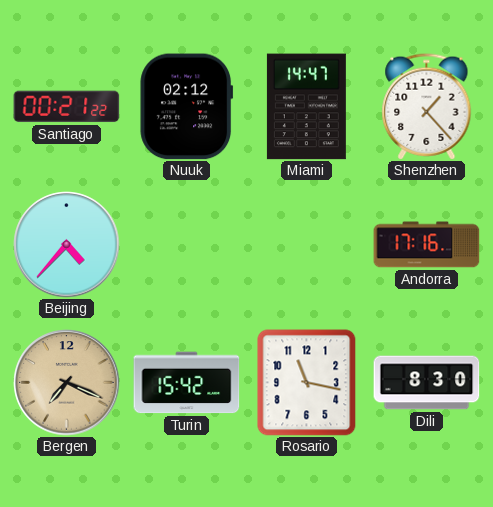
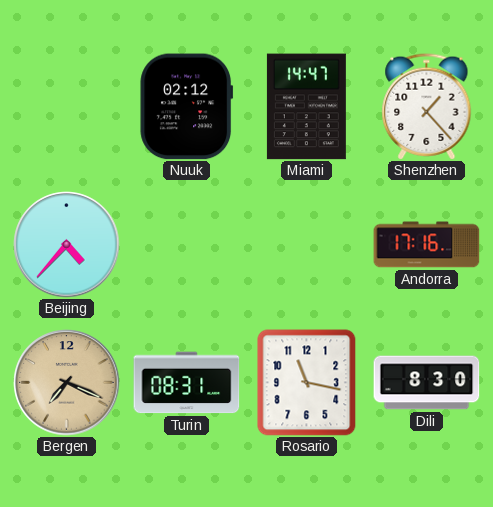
Santiago: 00:21 -> none (67, 107)
Turin: 15:42 -> 08:31 (187, 383)
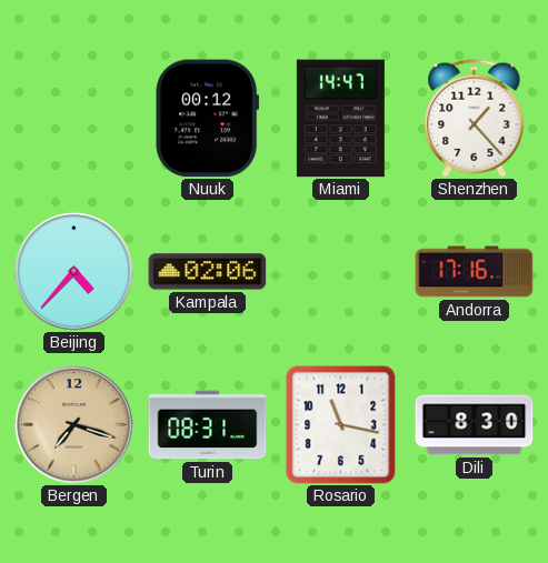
Nuuk: 02:12 -> 00:12 (208, 119)
Kampala: none -> 02:06 (208, 272)
Bergen: 7:19 -> 7:18 (74, 425)
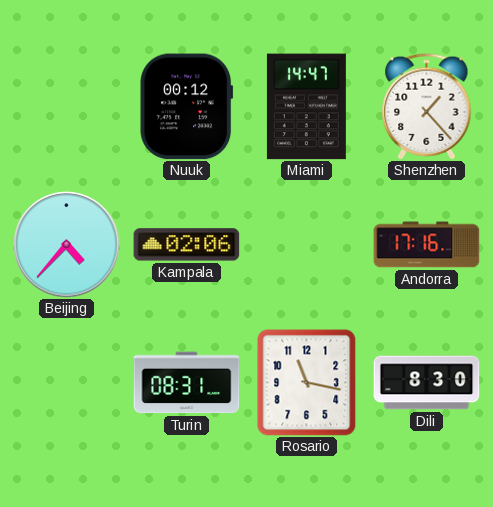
Bergen: 7:18 -> none (74, 425)
